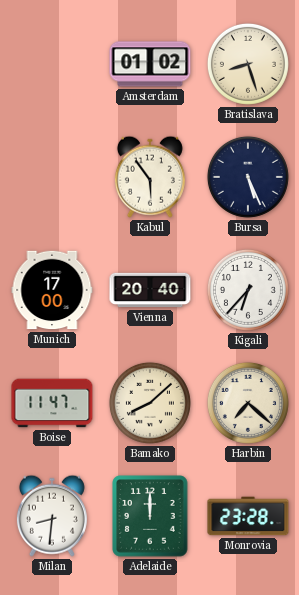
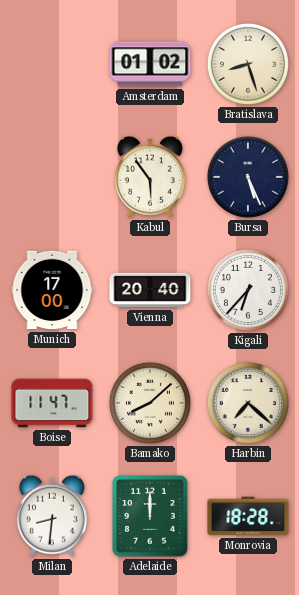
Monrovia: 23:28 -> 18:28 (248, 516)
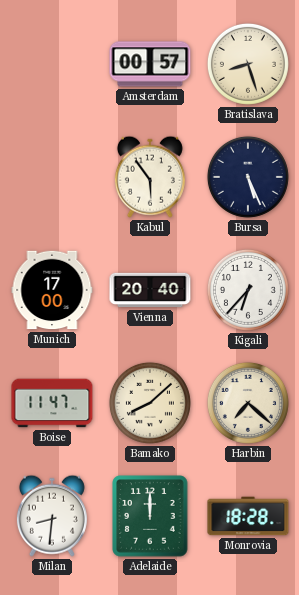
Amsterdam: 01:02 -> 00:57 (150, 64)
